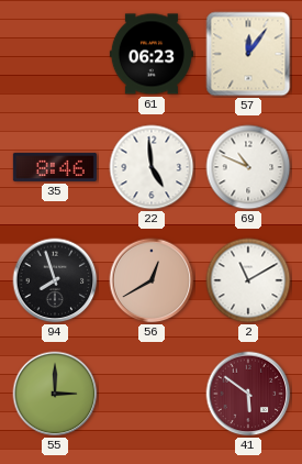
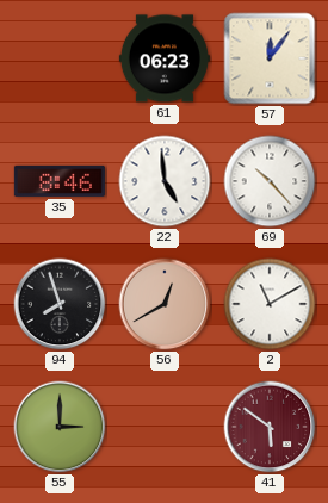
69: 10:49 -> 10:23 (270, 181)
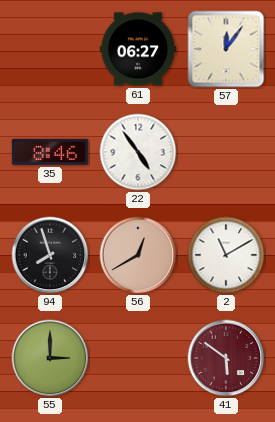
61: 06:23 -> 06:27 (138, 49)
22: 4:59 -> 4:54 (138, 152)
69: 10:23 -> none (270, 181)
